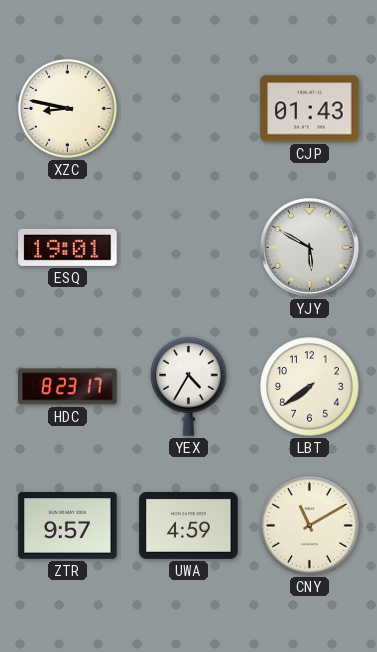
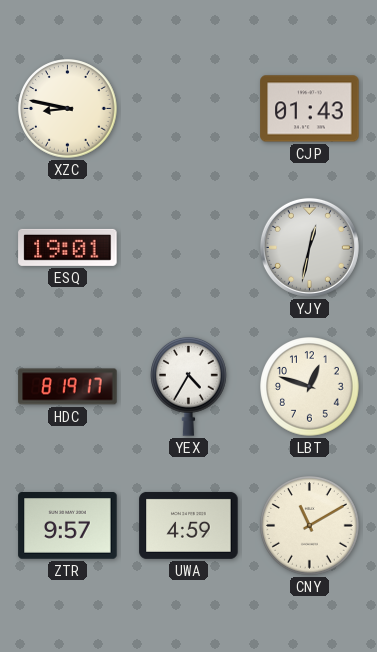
YJY: 5:50 -> 12:32 (309, 247)
HDC: 8:23 -> 8:19 (68, 387)
LBT: 7:39 -> 12:48 (310, 387)
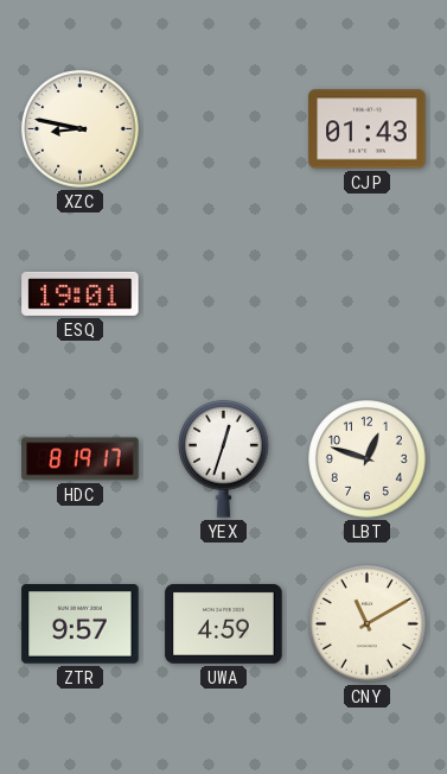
YJY: 12:32 -> none (309, 247)
YEX: 4:35 -> 12:33 (224, 458)
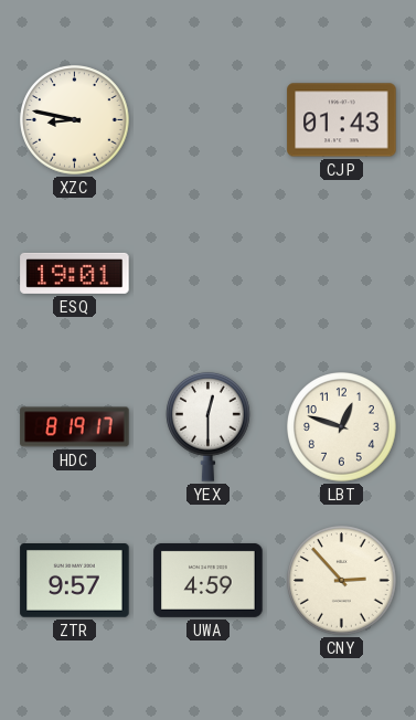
YEX: 12:33 -> 12:30 (209, 426)
CNY: 11:10 -> 2:53 (342, 581)
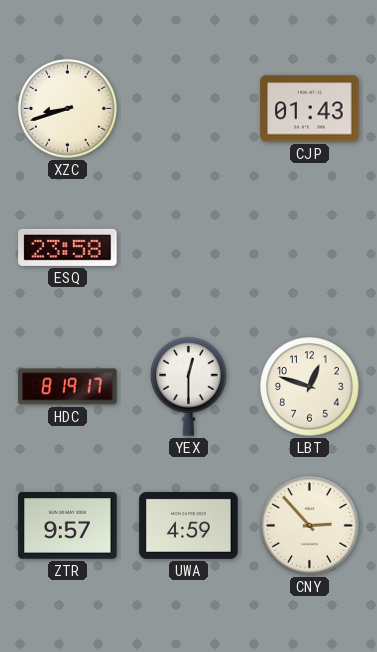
XZC: 8:47 -> 8:42 (68, 109)
ESQ: 19:01 -> 23:58 (68, 247)
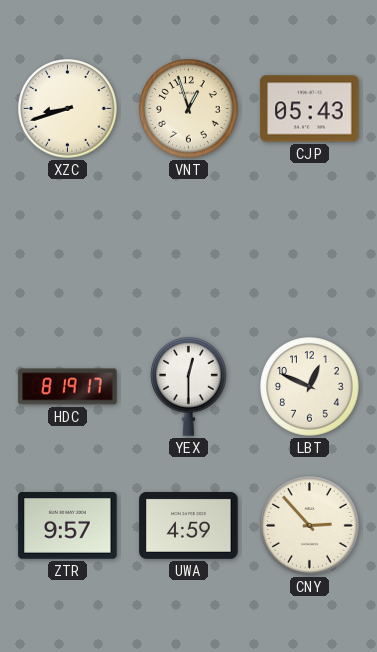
VNT: none -> 12:57 (189, 109)
CJP: 01:43 -> 05:43 (310, 109)
ESQ: 23:58 -> none (68, 247)
LBT: 12:48 -> 12:49 (310, 387)
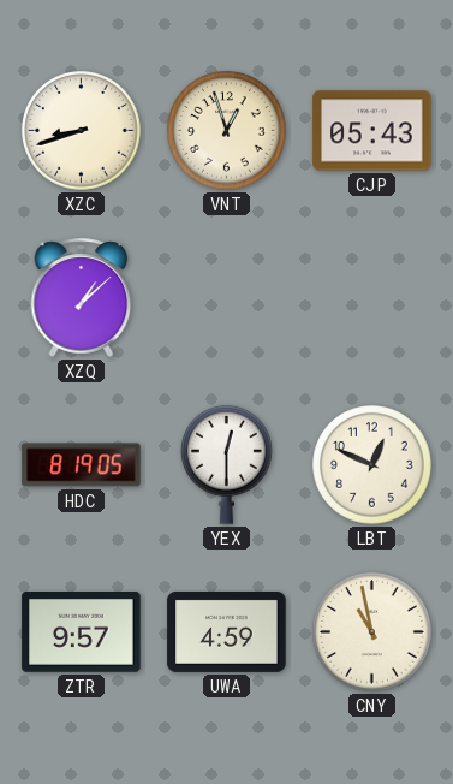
XZQ: none -> 1:08 (82, 297)
HDC: 8:19:17 -> 8:19:05 (82, 465)
CNY: 2:53 -> 10:58 (372, 632)
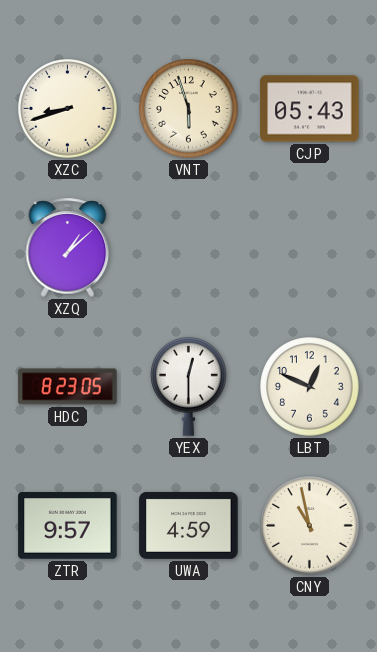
VNT: 12:57 -> 5:57 (189, 109)
HDC: 8:19 -> 8:23 (68, 387)
